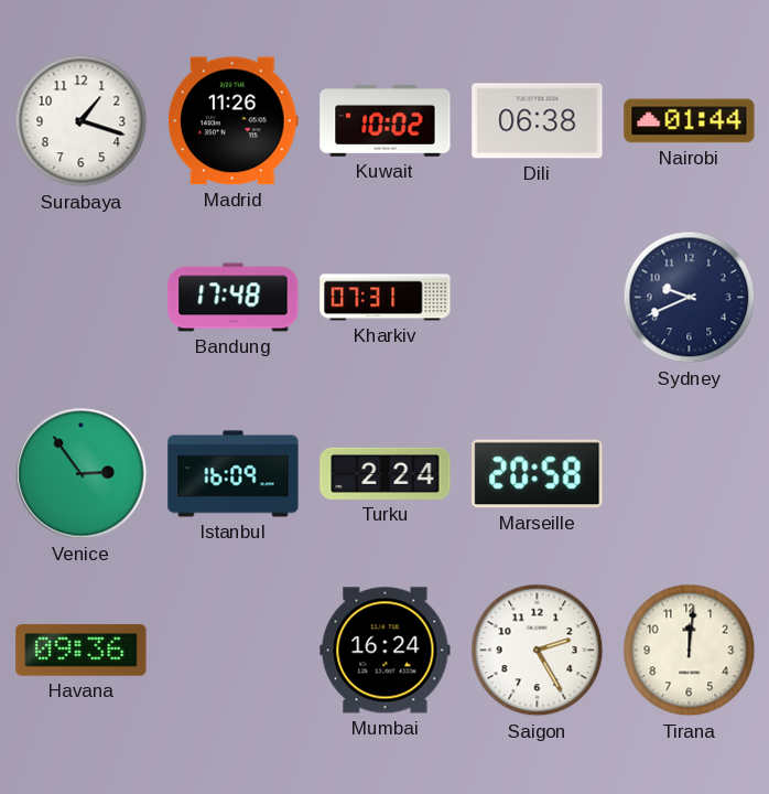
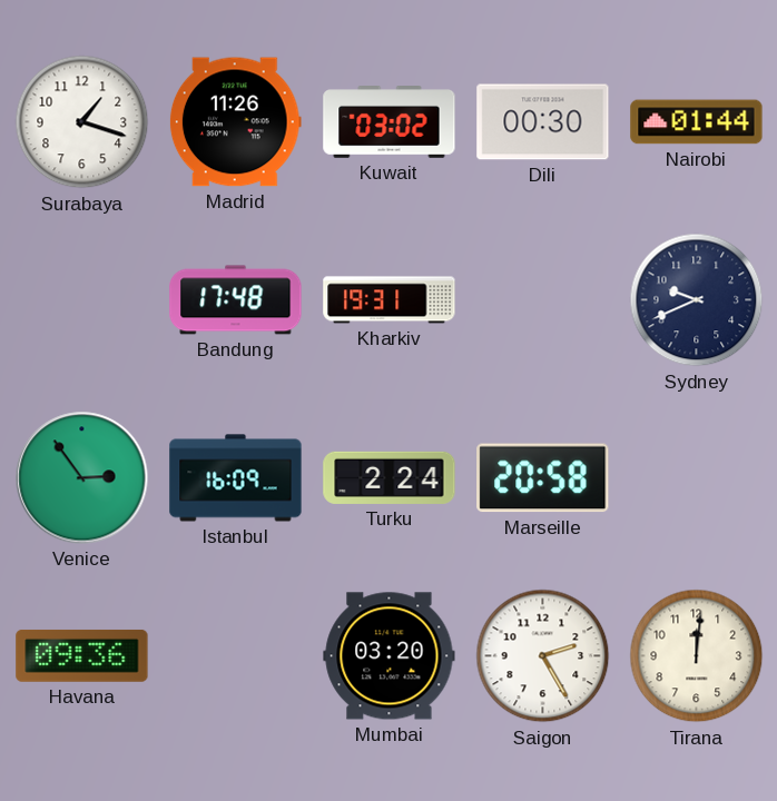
Kuwait: 10:02 -> 03:02 (390, 122)
Dili: 06:38 -> 00:30 (543, 122)
Kharkiv: 07:31 -> 19:31 (390, 300)
Mumbai: 16:24 -> 03:20 (390, 656)
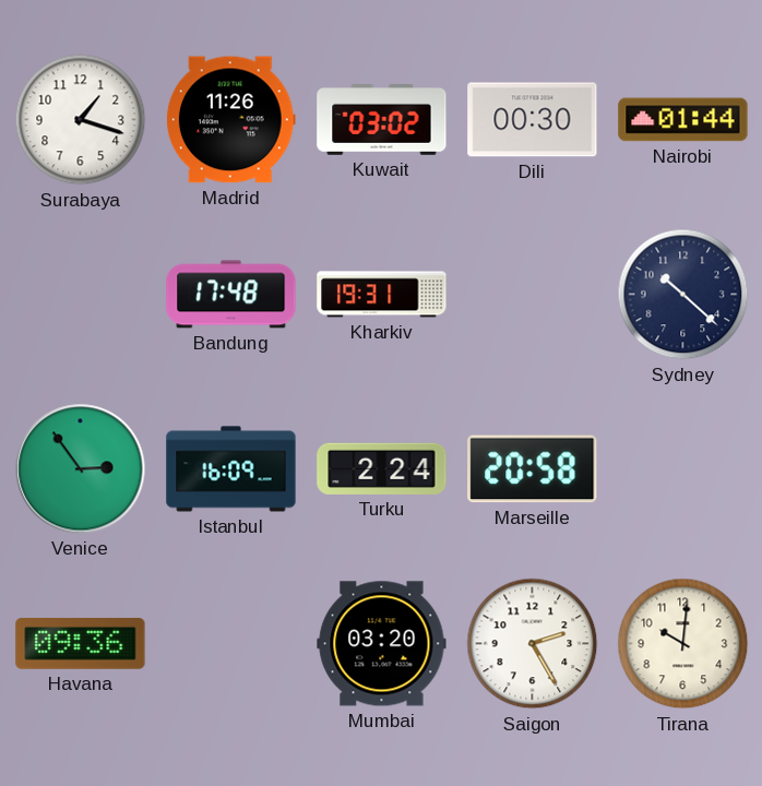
Sydney: 9:41 -> 10:22 (683, 295)
Tirana: 12:01 -> 10:01 (683, 644)
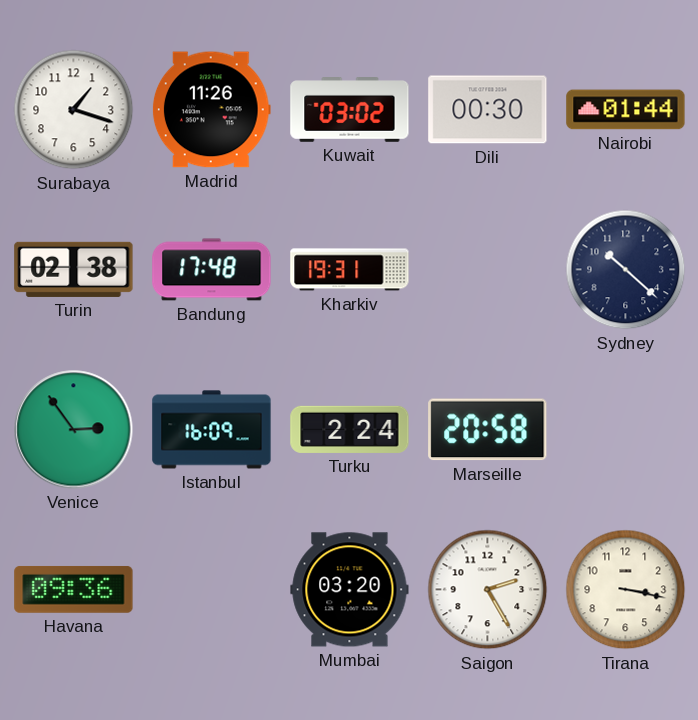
Turin: none -> 02:38 (74, 269)
Tirana: 10:01 -> 3:17 (626, 590)
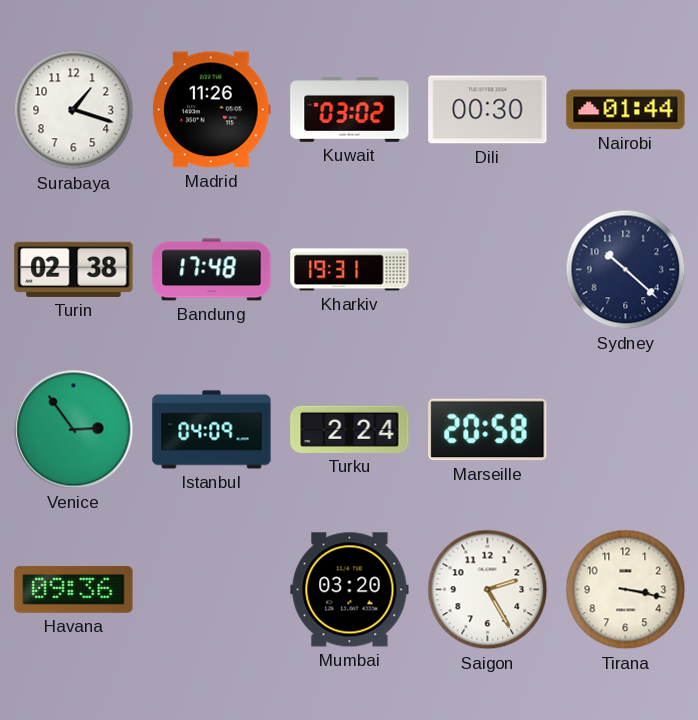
Istanbul: 16:09 -> 04:09 (212, 430)
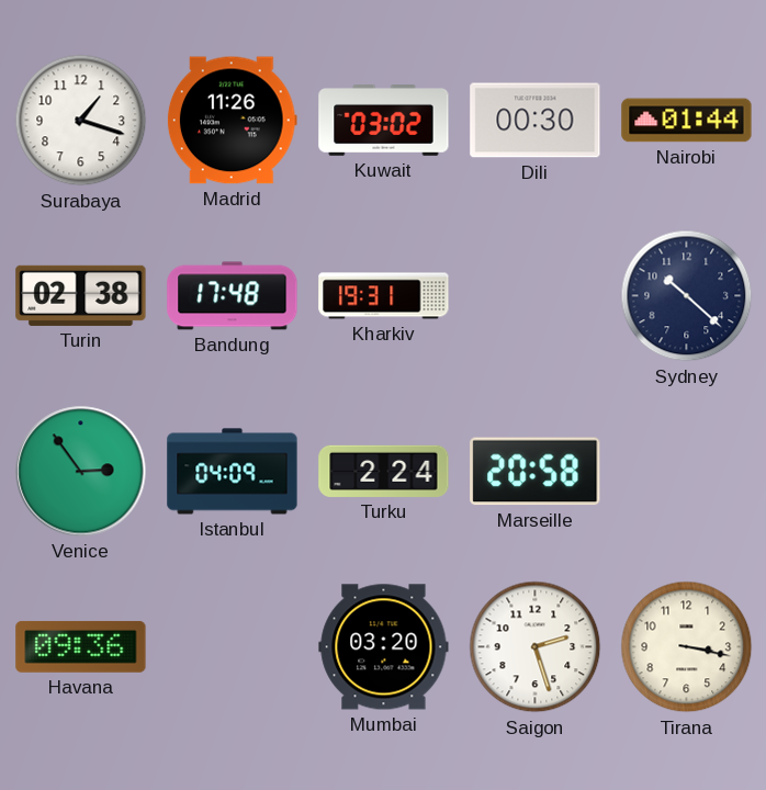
Saigon: 2:25 -> 2:27 (536, 647)
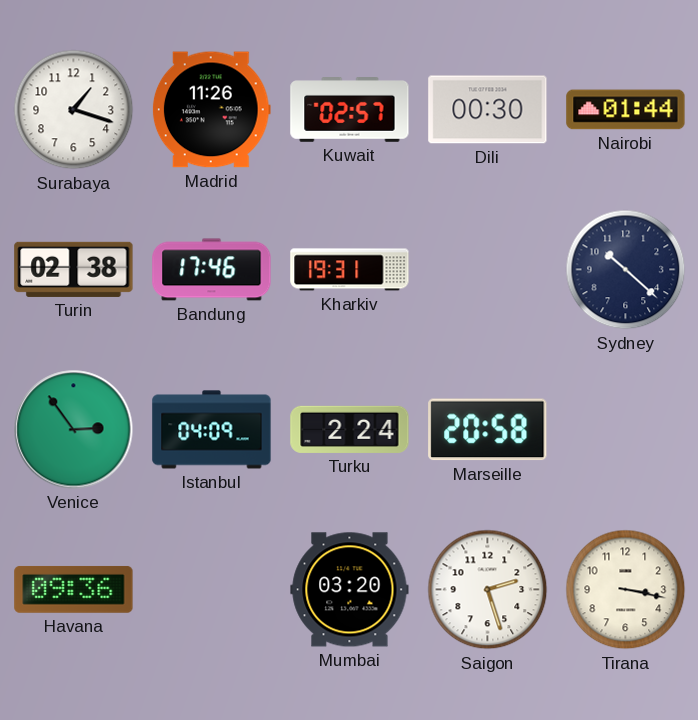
Kuwait: 03:02 -> 02:57 (350, 110)
Bandung: 17:48 -> 17:46 (212, 270)
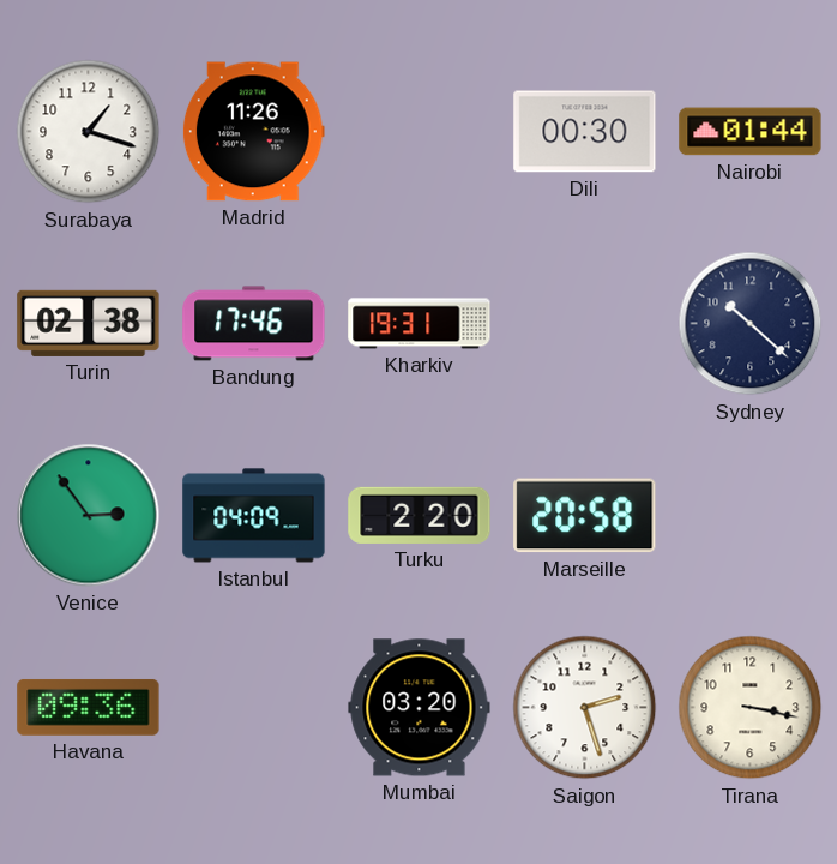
Kuwait: 02:57 -> none (350, 110)
Turku: 2:24 -> 2:20 (420, 515)
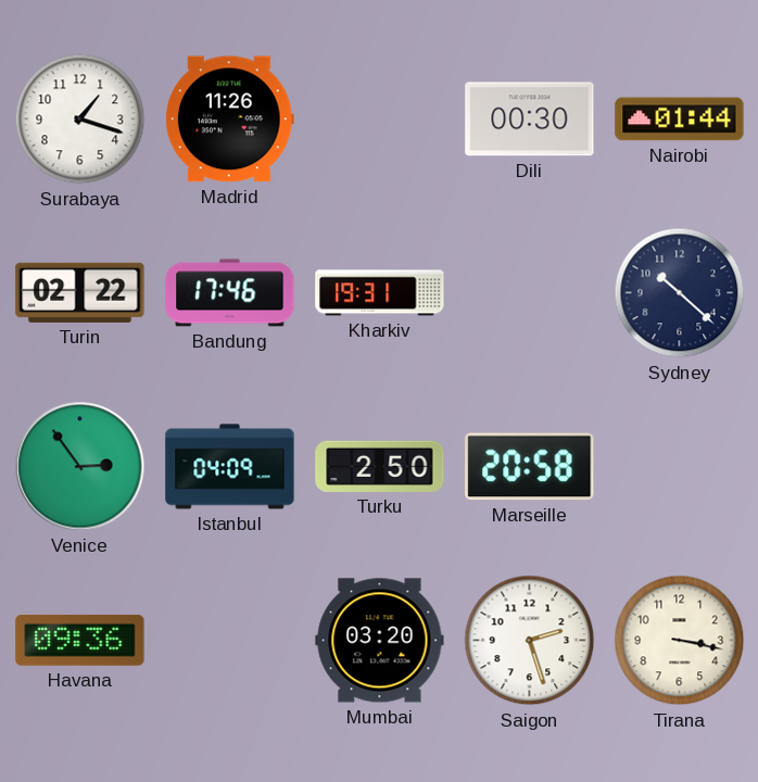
Turin: 02:38 -> 02:22 (80, 292)
Turku: 2:20 -> 2:50 (380, 466)
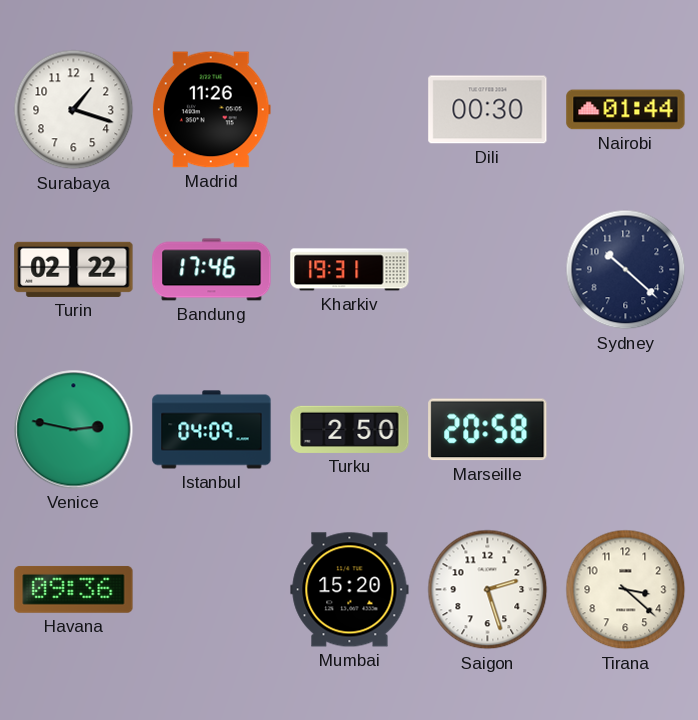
Venice: 2:54 -> 2:47 (74, 430)
Mumbai: 03:20 -> 15:20 (350, 590)
Tirana: 3:17 -> 3:22 (626, 590)
